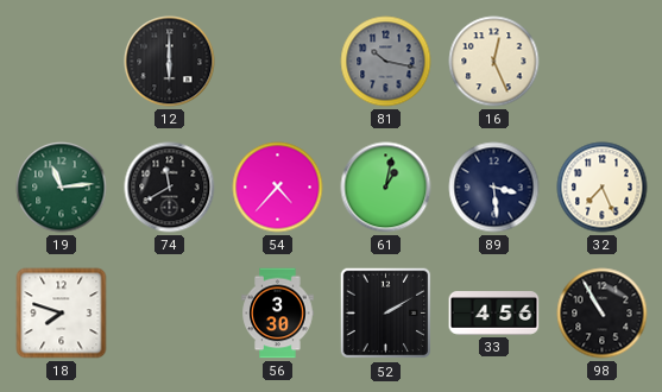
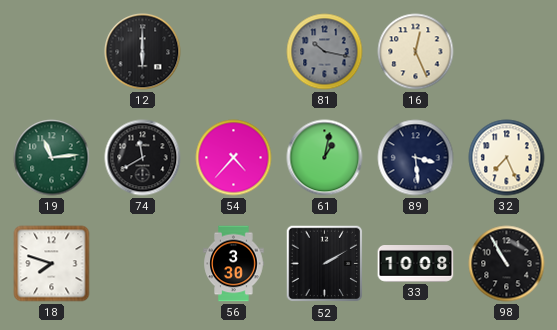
33: 4:56 -> 10:08 (416, 264)
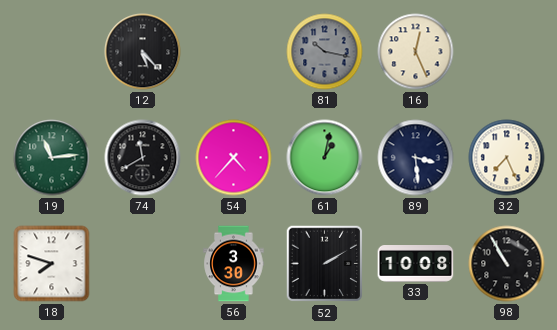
12: 6:00 -> 5:23 (143, 52)
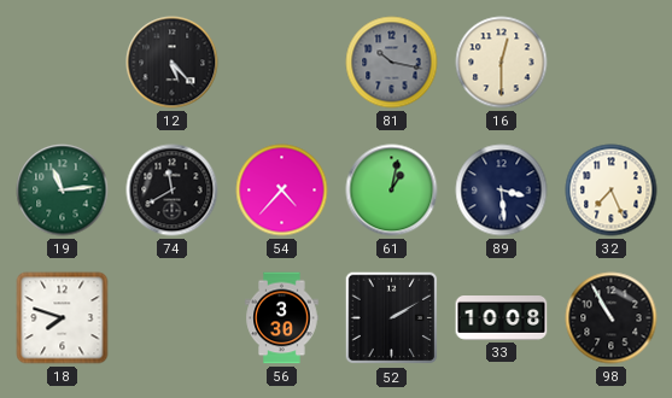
16: 12:26 -> 12:30 (502, 63)
